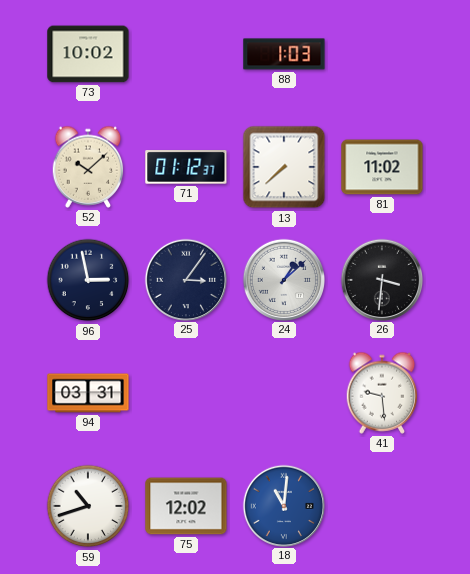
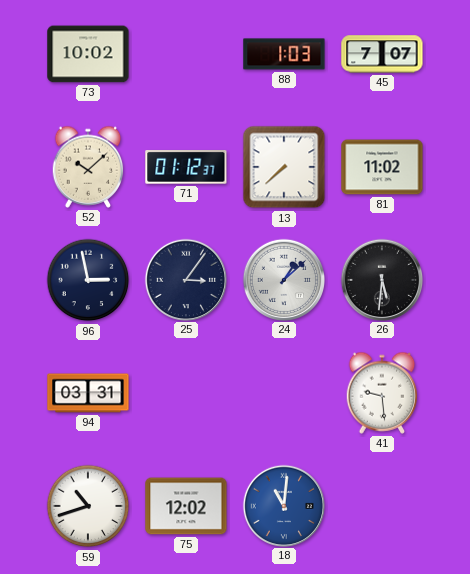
45: none -> 7:07 (382, 54)
26: 3:31 -> 5:31 (381, 279)
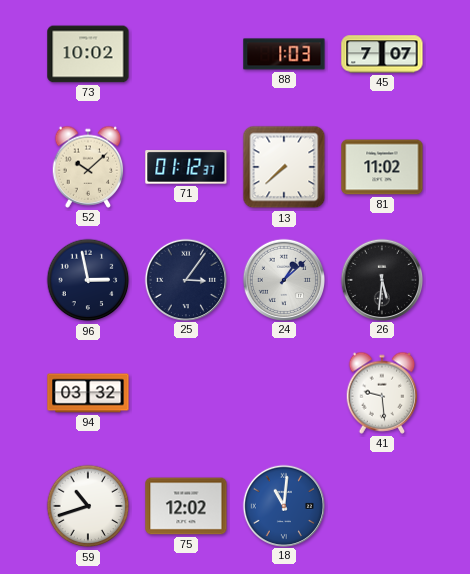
94: 03:31 -> 03:32 (88, 393)
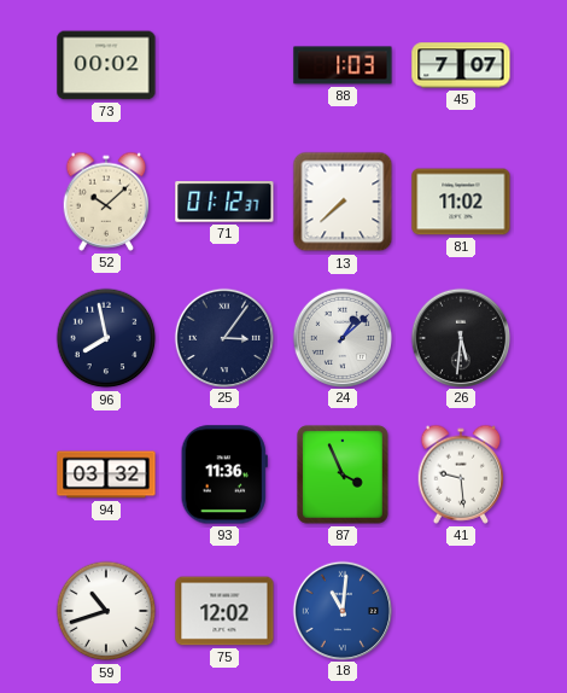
73: 10:02 -> 00:02 (106, 65)
96: 2:58 -> 7:58 (106, 338)
93: none -> 11:36 (224, 474)
87: none -> 3:56 (343, 474)
